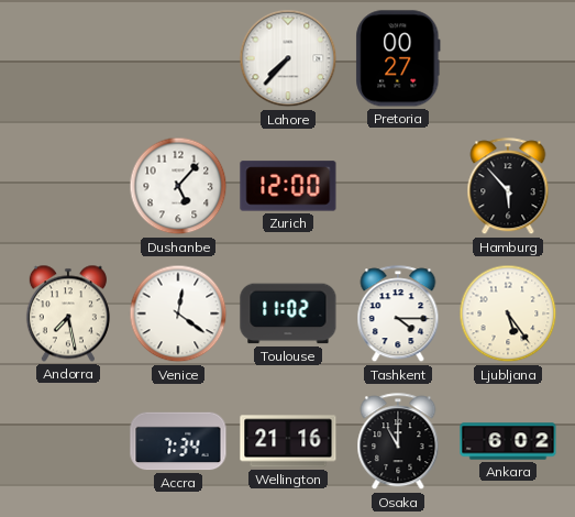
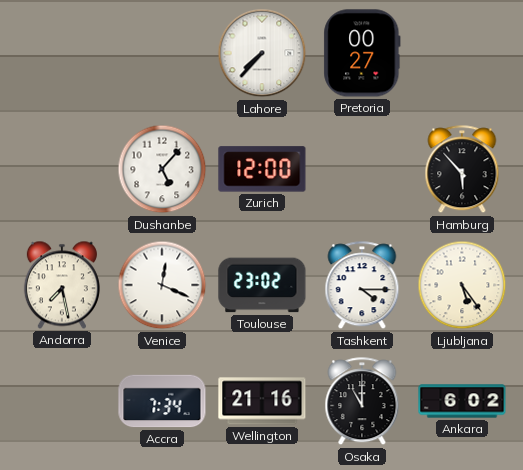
Venice: 12:21 -> 12:19 (162, 285)
Toulouse: 11:02 -> 23:02 (262, 285)
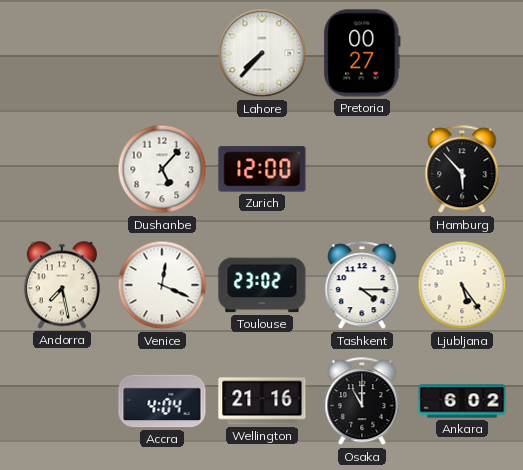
Accra: 7:34 -> 4:04 (162, 401)
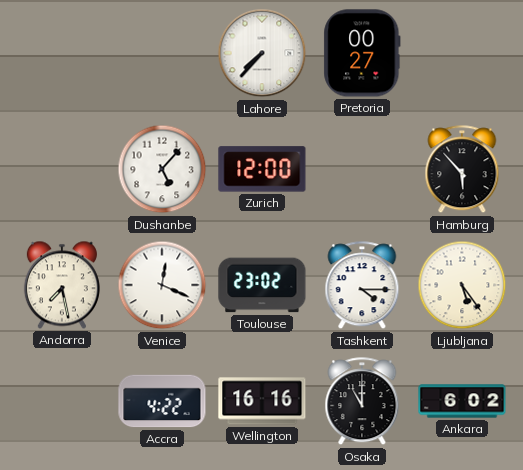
Accra: 4:04 -> 4:22 (162, 401)
Wellington: 21:16 -> 16:16 (262, 401)
